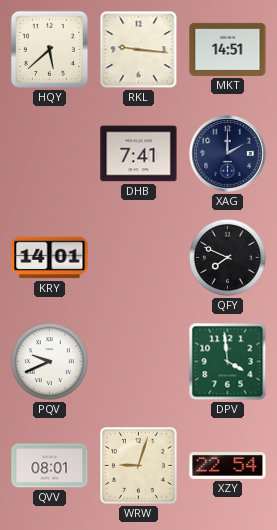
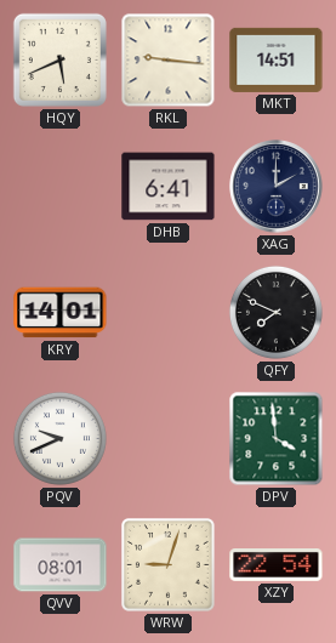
HQY: 5:38 -> 5:41 (59, 59)
DHB: 7:41 -> 6:41 (169, 187)
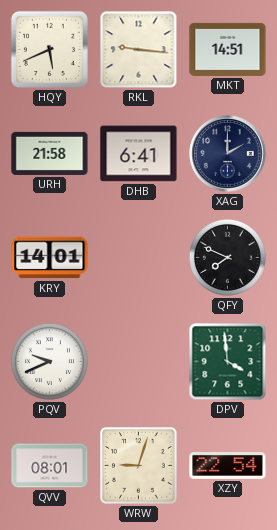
URH: none -> 21:58 (50, 153)
